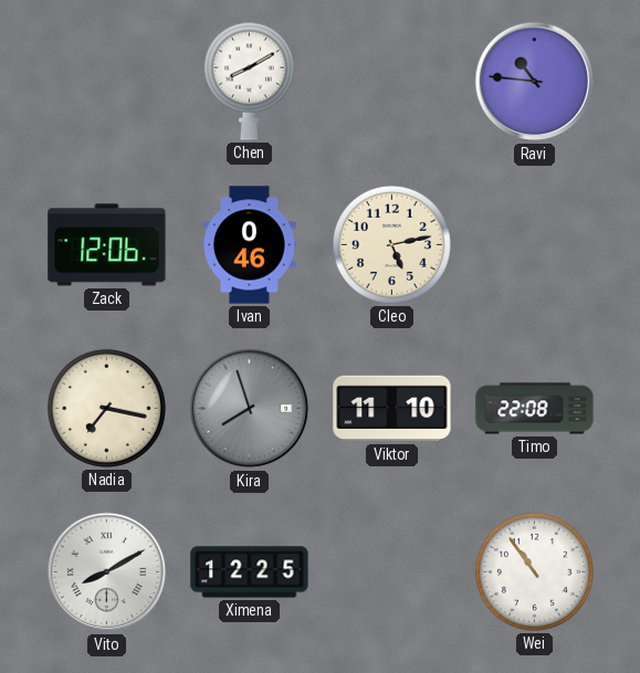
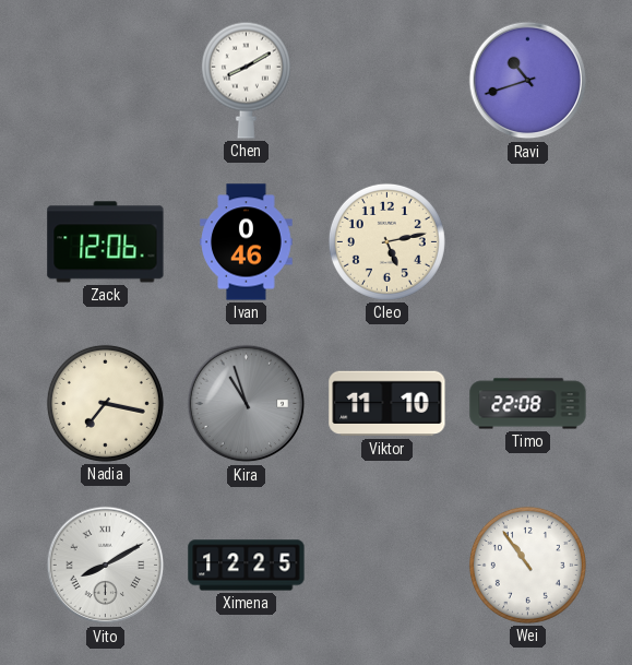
Ravi: 10:46 -> 10:42 (528, 81)
Kira: 7:57 -> 10:57 (247, 404)
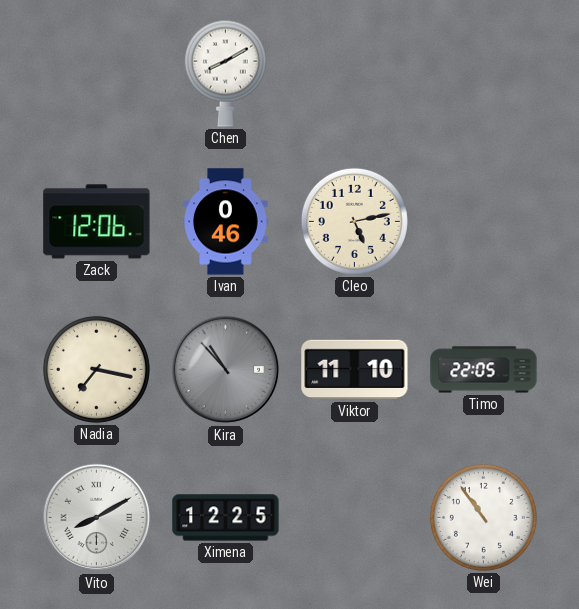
Ravi: 10:42 -> none (528, 81)
Kira: 10:57 -> 10:53 (226, 370)
Timo: 22:08 -> 22:05 (484, 370)
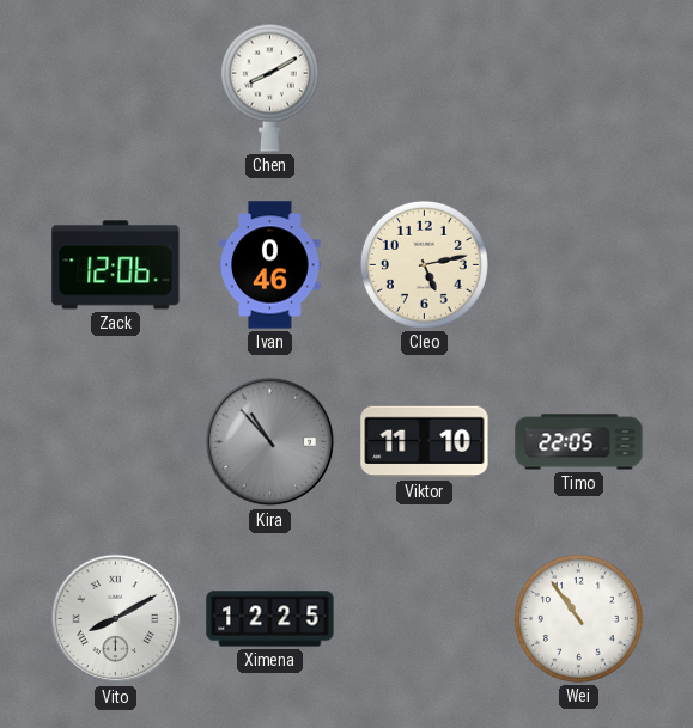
Nadia: 7:17 -> none (96, 369)
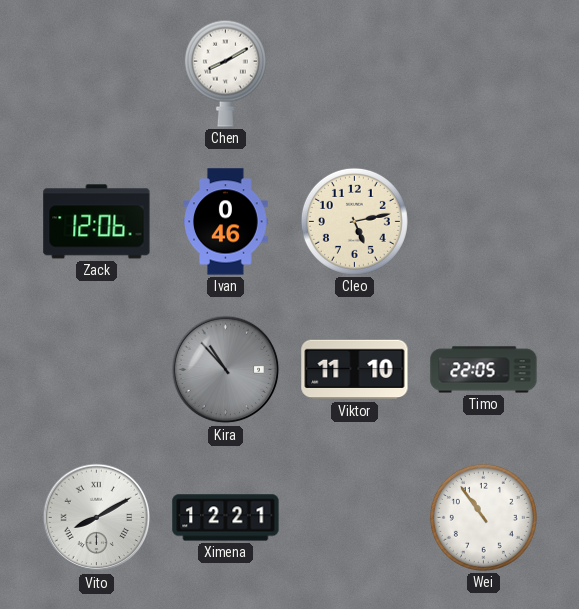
Ximena: 12:25 -> 12:21 (226, 518)
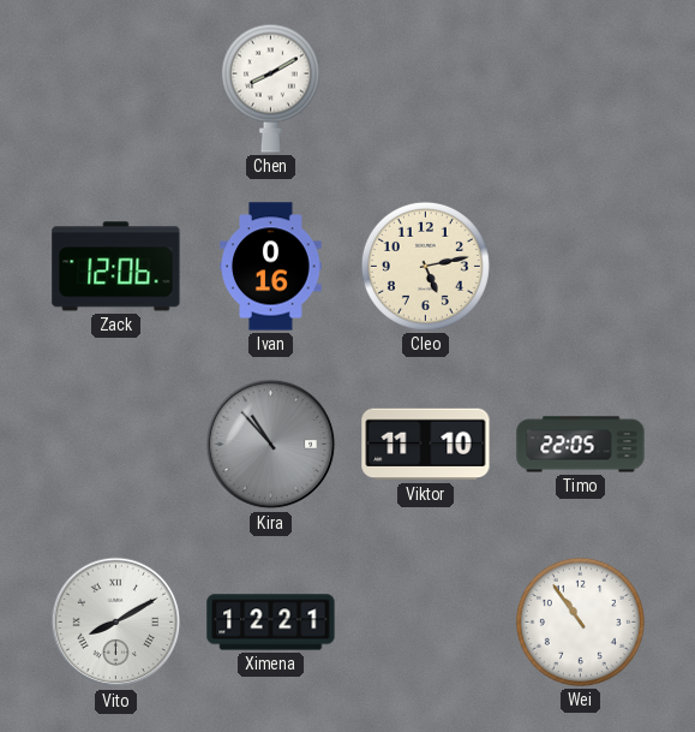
Ivan: 0:46 -> 0:16 (271, 267)
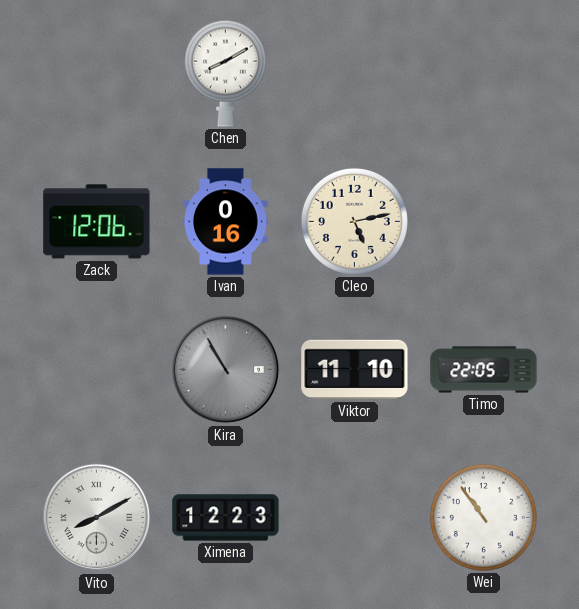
Kira: 10:53 -> 10:55 (226, 370)
Ximena: 12:21 -> 12:23 (226, 518)
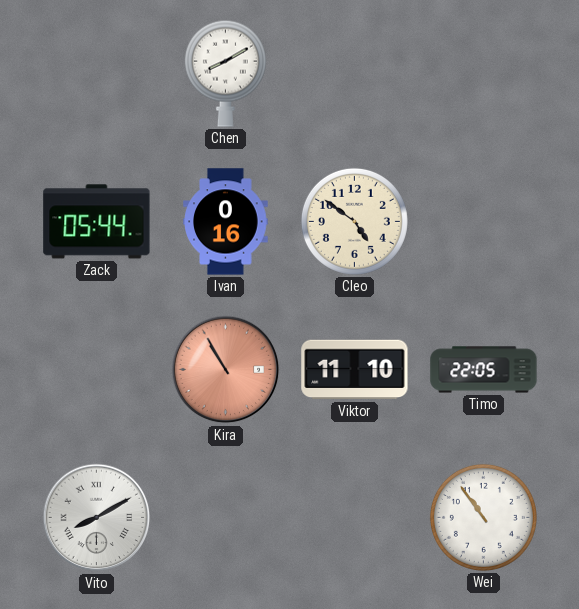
Zack: 12:06 -> 05:44 (97, 222)
Cleo: 5:13 -> 4:51 (354, 221)
Kira dial: grey -> salmon (226, 370)
Ximena: 12:23 -> none (226, 518)
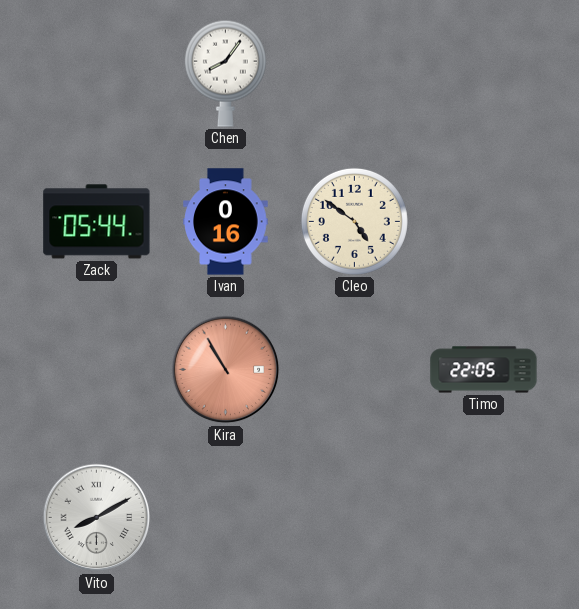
Chen: 8:10 -> 8:06 (225, 73)
Viktor: 11:10 -> none (355, 370)
Wei: 10:54 -> none (483, 517)
